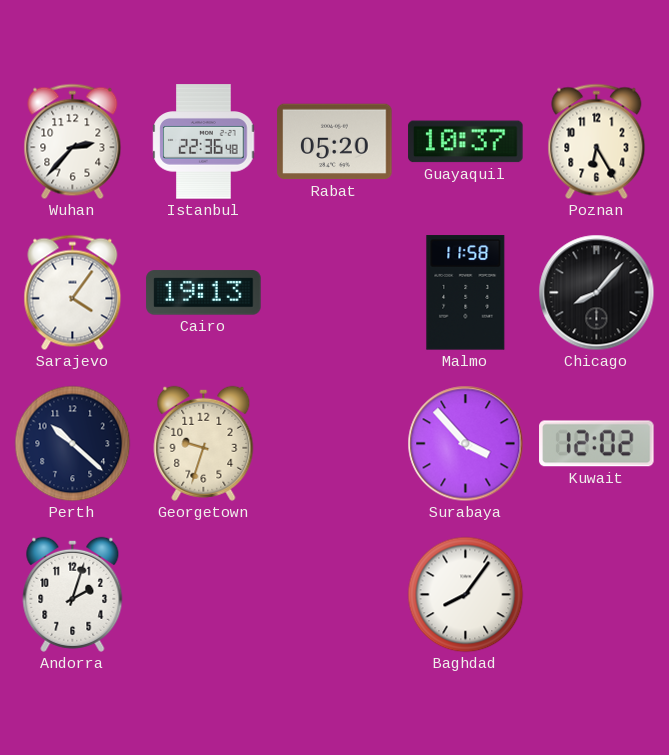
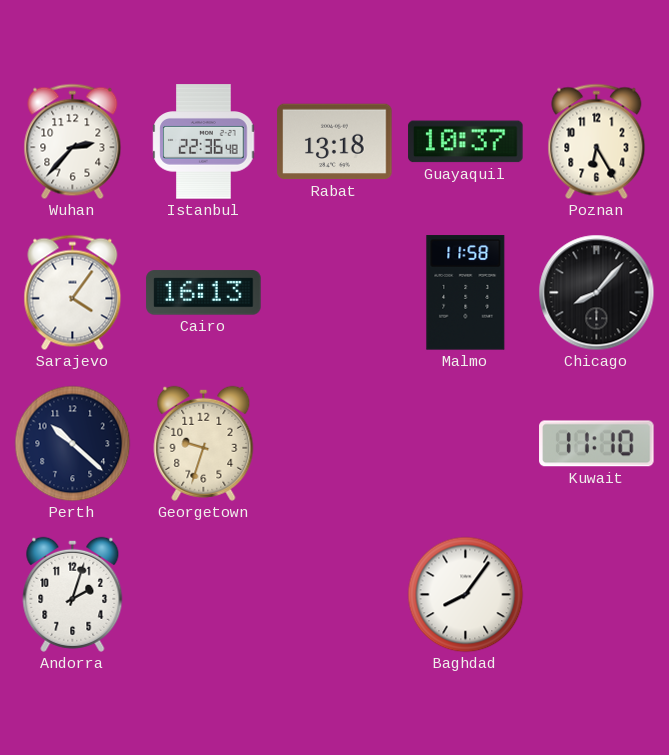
Rabat: 05:20 -> 13:18 (335, 142)
Cairo: 19:13 -> 16:13 (204, 293)
Surabaya: 3:53 -> none (466, 444)
Kuwait: 12:02 -> 11:10 (597, 444)
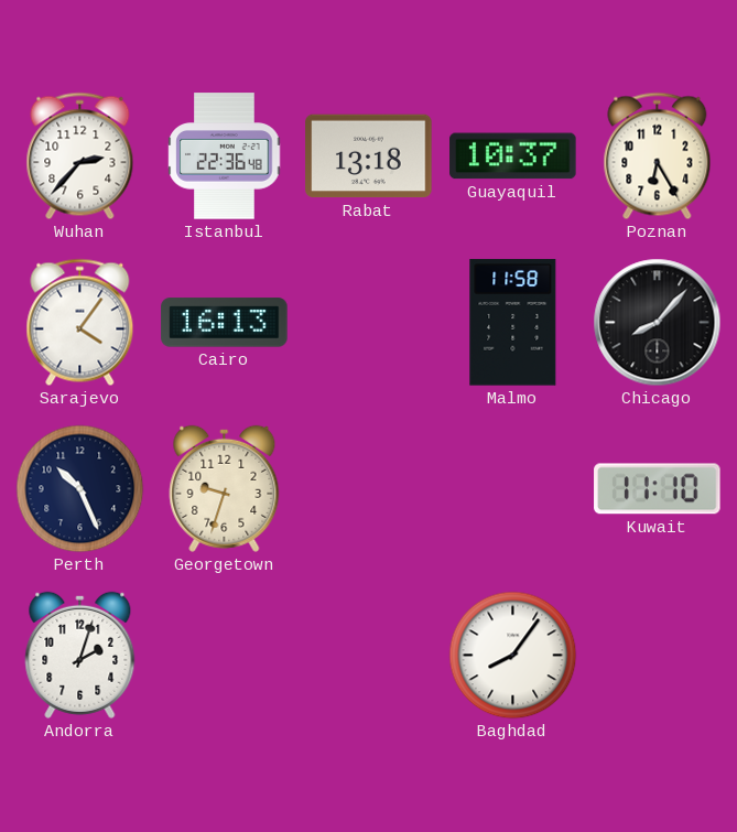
Perth: 10:22 -> 10:26 (80, 489)
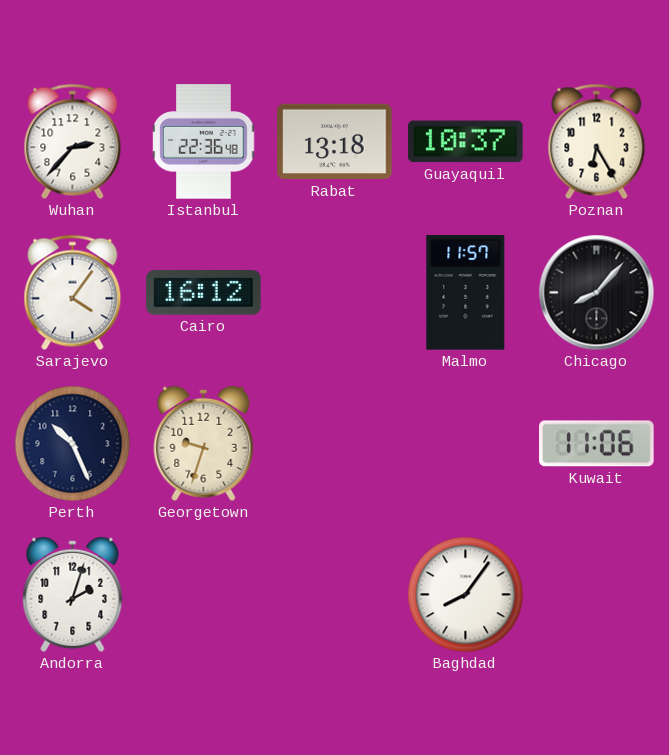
Cairo: 16:13 -> 16:12 (204, 293)
Malmo: 11:58 -> 11:57 (466, 293)
Kuwait: 11:10 -> 11:06 (597, 444)
